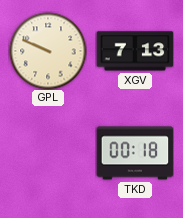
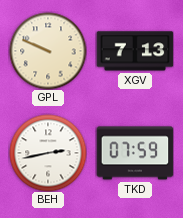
BEH: none -> 2:43 (48, 153)
TKD: 00:18 -> 07:59 (135, 153)
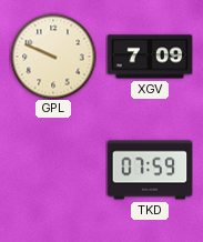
XGV: 7:13 -> 7:09 (150, 57)
BEH: 2:43 -> none (48, 153)
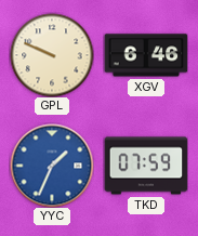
XGV: 7:09 -> 6:46 (146, 55)
YYC: none -> 1:34 (52, 166)
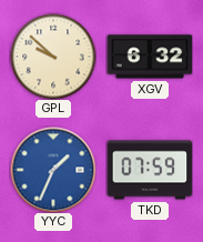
GPL: 9:49 -> 9:52 (53, 57)
XGV: 6:46 -> 6:32 (150, 57)
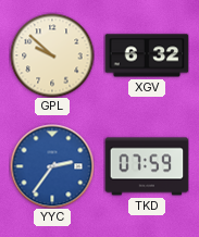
YYC: 1:34 -> 2:36 (52, 166)
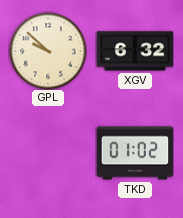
YYC: 2:36 -> none (52, 166)
TKD: 07:59 -> 01:02 (135, 153)
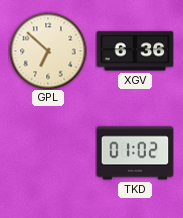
GPL: 9:52 -> 6:52 (48, 51)
XGV: 6:32 -> 6:36 (135, 51)
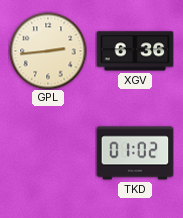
GPL: 6:52 -> 2:44 (48, 51)
